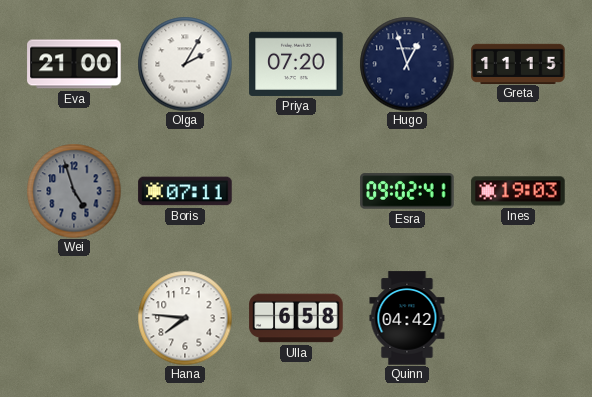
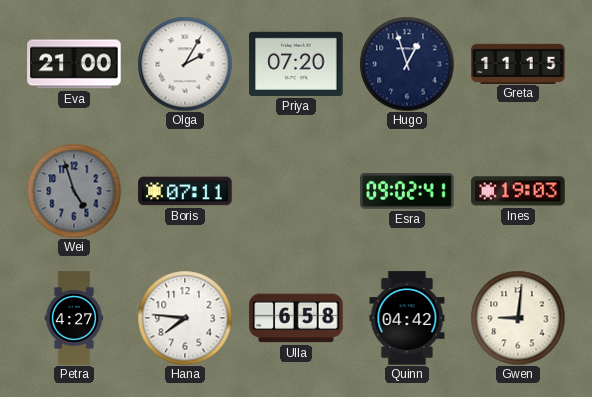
Petra: none -> 4:27 (74, 318)
Gwen: none -> 9:01 (518, 318)
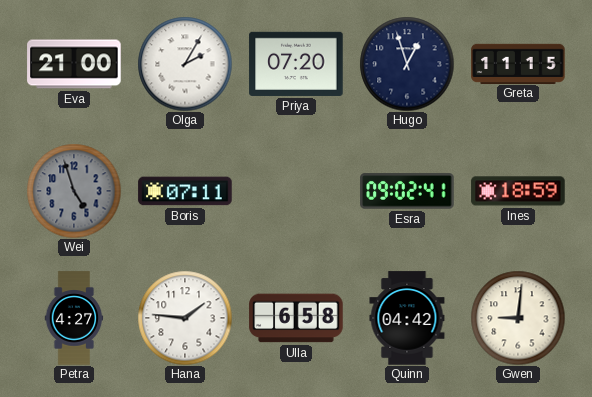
Ines: 19:03 -> 18:59 (518, 191)
Hana: 7:46 -> 1:46 (185, 318)
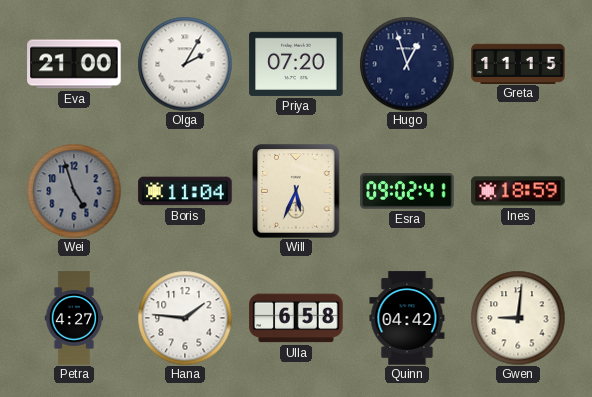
Boris: 07:11 -> 11:04 (185, 191)
Will: none -> 5:34 (296, 191)
